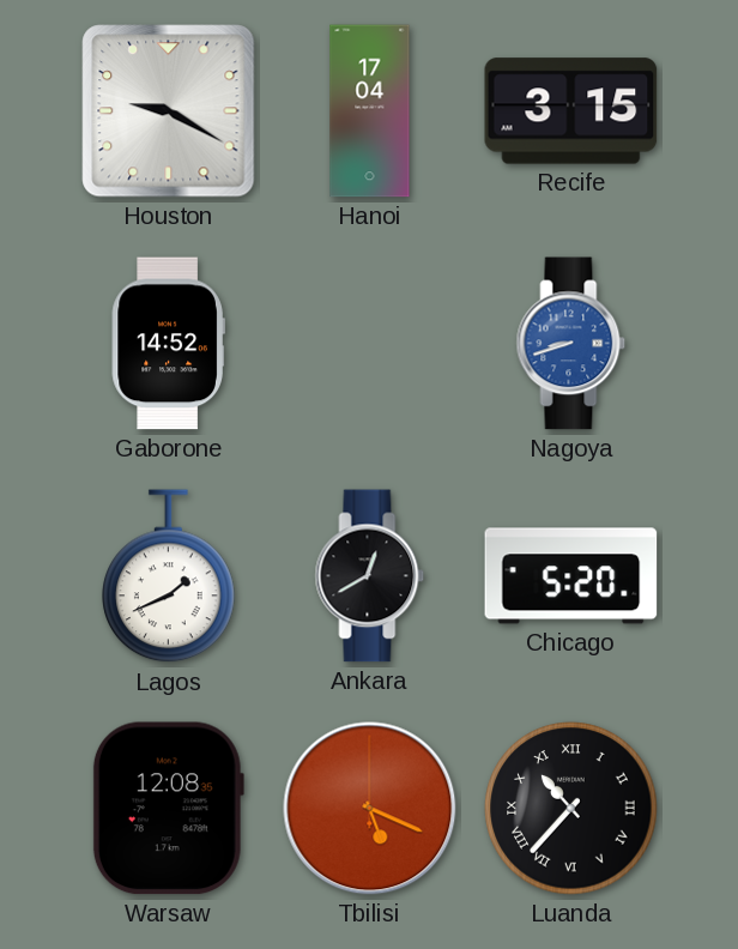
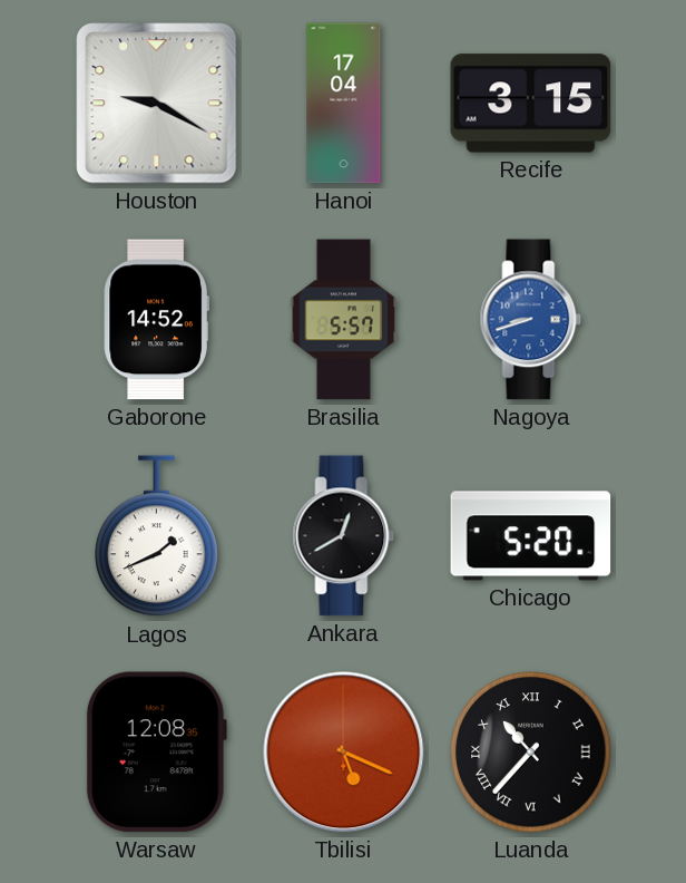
Brasilia: none -> 5:57 (344, 320)
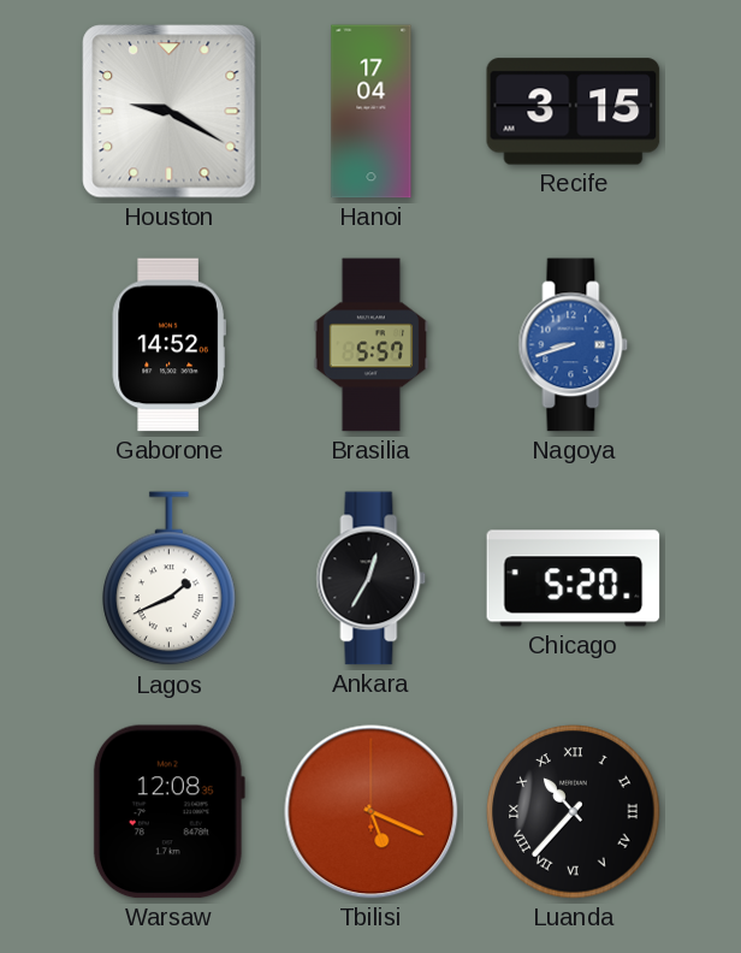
Ankara: 12:40 -> 12:35 (372, 579)
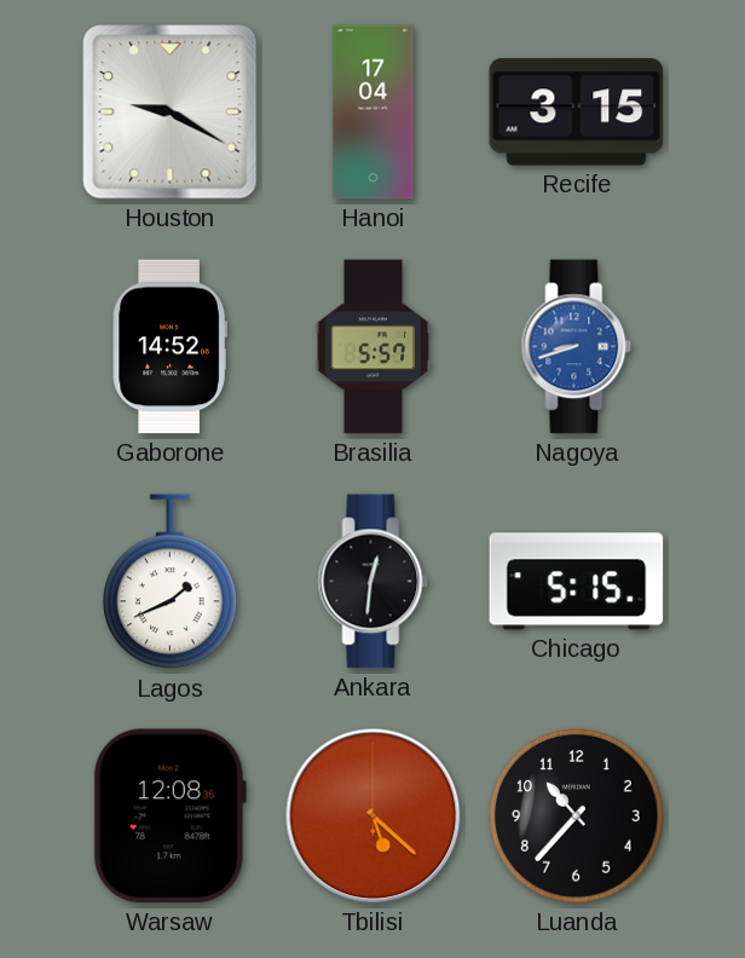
Ankara: 12:35 -> 12:31 (374, 582)
Chicago: 5:20 -> 5:15 (577, 582)
Tbilisi: 5:19 -> 5:22 (374, 816)
Luanda numerals: Roman -> Arabic (577, 816)
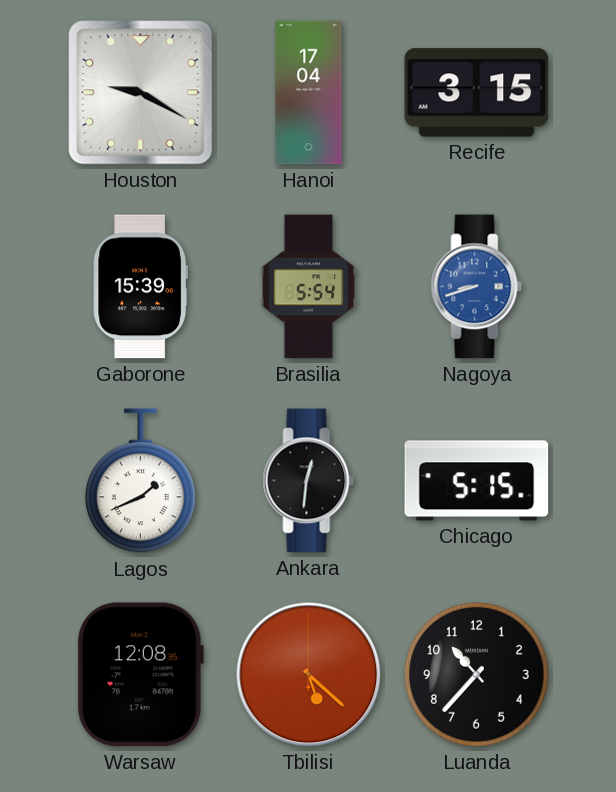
Gaborone: 14:52 -> 15:39 (140, 287)
Brasilia: 5:57 -> 5:54 (309, 287)
